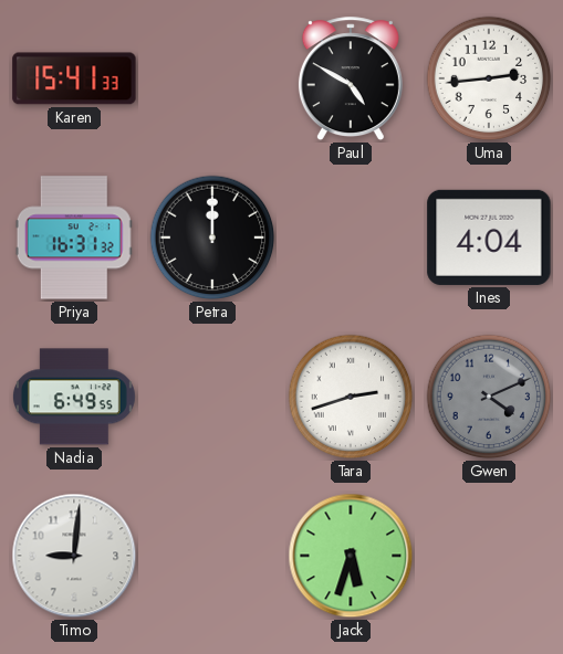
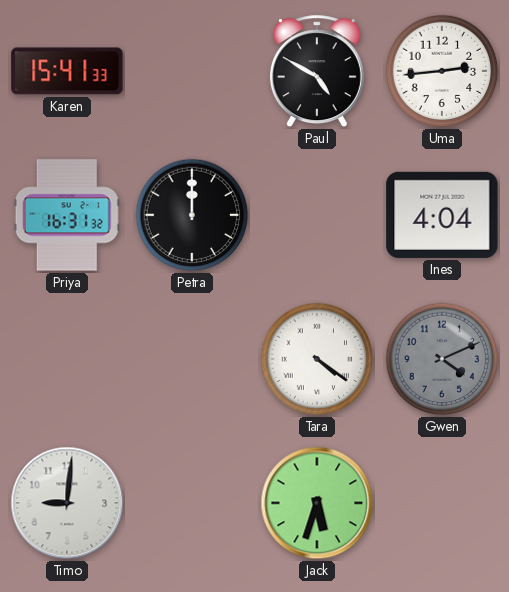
Nadia: 6:49 -> none (74, 397)
Tara: 2:42 -> 4:21 (317, 359)
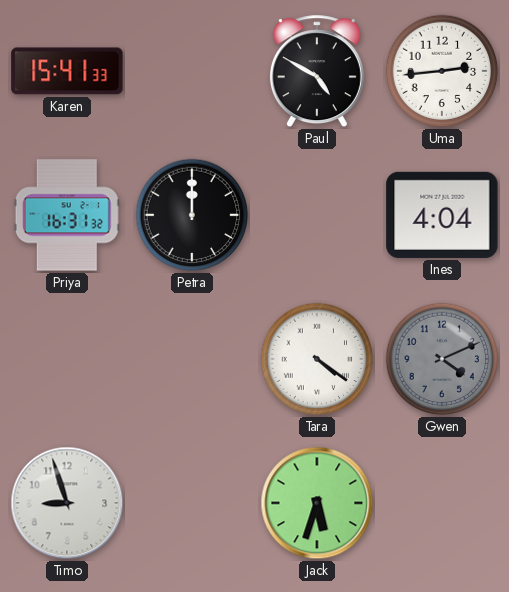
Timo: 9:01 -> 8:57 (67, 503)
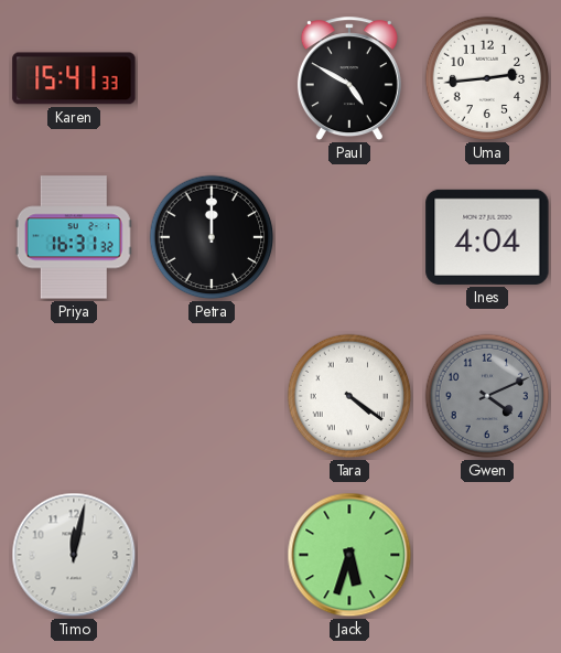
Timo: 8:57 -> 12:02 (74, 555)
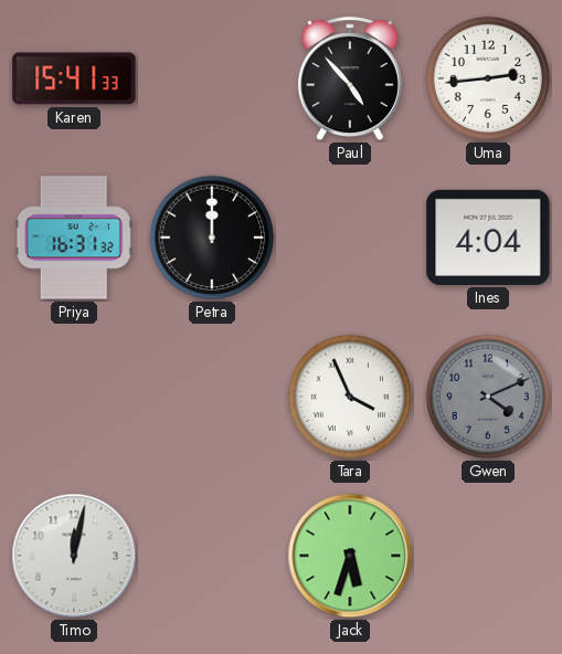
Paul: 4:50 -> 4:53 (350, 80)
Tara: 4:21 -> 3:56 (350, 397)
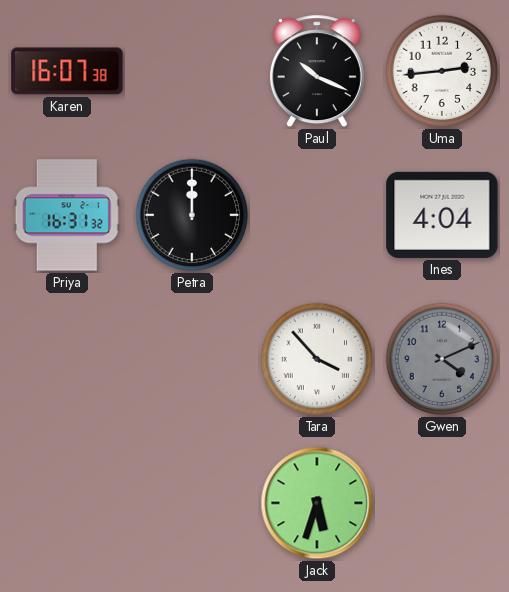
Karen: 15:41 -> 16:07 (67, 71)
Paul: 4:53 -> 10:19 (317, 72)
Tara: 3:56 -> 3:53 (317, 359)
Timo: 12:02 -> none (74, 556)
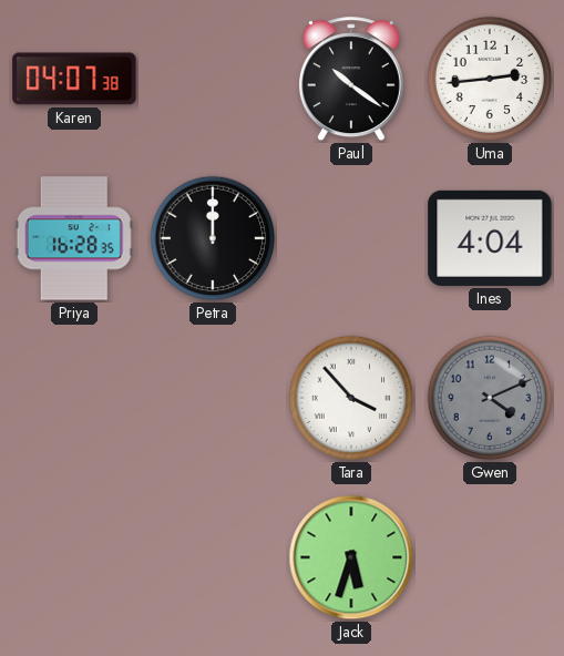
Karen: 16:07 -> 04:07 (74, 79)
Paul: 10:19 -> 10:21 (351, 80)
Priya: 16:31 -> 16:28 (74, 238)
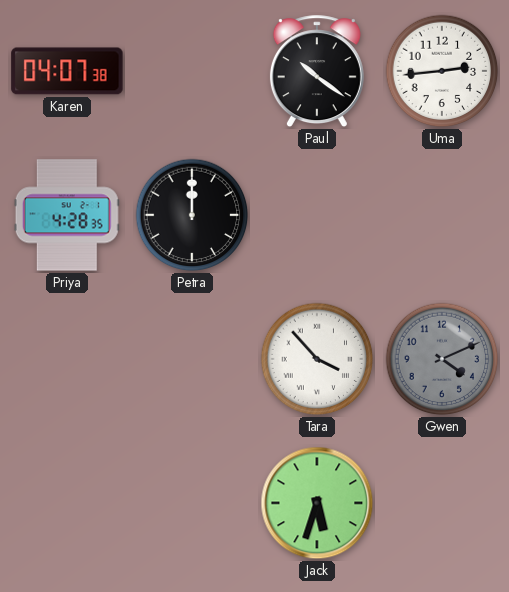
Priya: 16:28 -> 4:28 (67, 215)
Ines: 4:04 -> none (490, 238)
